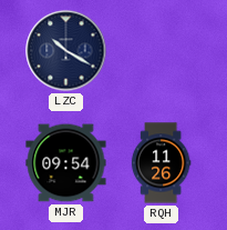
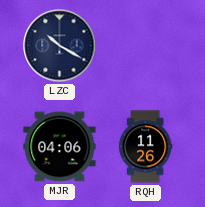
MJR: 09:54 -> 04:06 (60, 147)
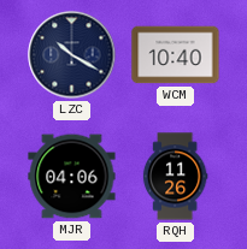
WCM: none -> 10:40 (176, 55)
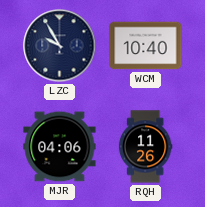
LZC: 10:20 -> 9:55 (60, 46)
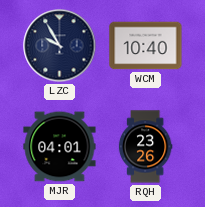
MJR: 04:06 -> 04:01 (60, 147)
RQH: 11:26 -> 23:26 (145, 147)
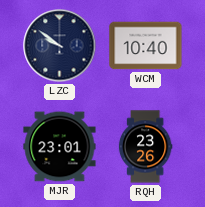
LZC: 9:55 -> 9:51 (60, 46)
MJR: 04:01 -> 23:01 (60, 147)
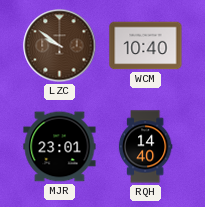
LZC dial: navy -> brown (60, 46)
RQH: 23:26 -> 14:40 (145, 147)
